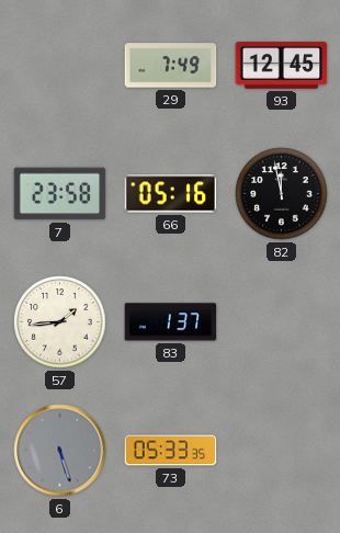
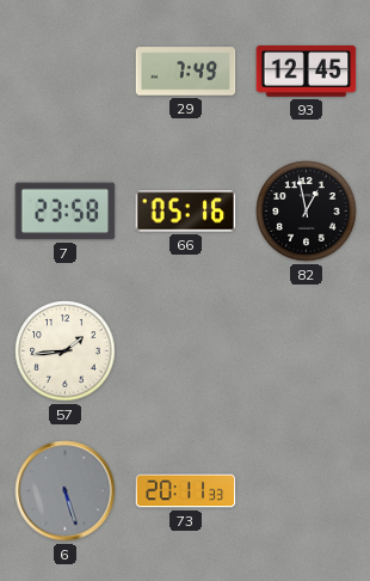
82: 11:58 -> 12:58 (307, 212)
83: 1:37 -> none (171, 322)
73: 05:33 -> 20:11 (186, 491)
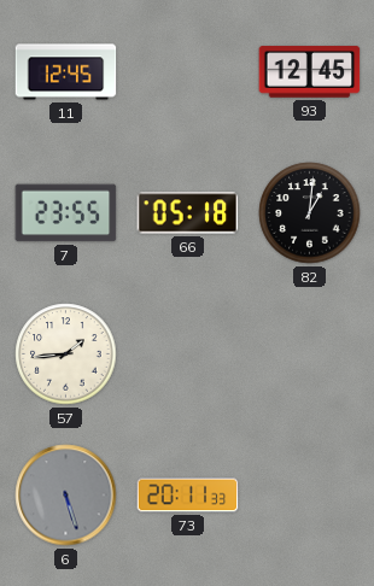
11: none -> 12:45 (66, 72)
29: 7:49 -> none (186, 72)
7: 23:58 -> 23:55 (66, 213)
66: 05:16 -> 05:18 (188, 213)
82: 12:58 -> 1:01 (310, 213)
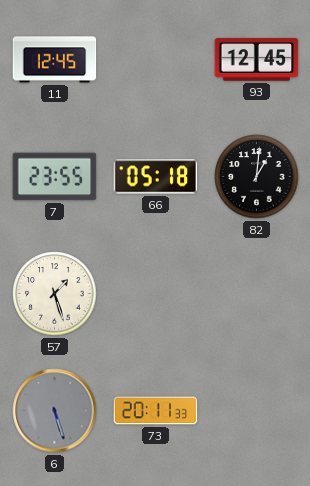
57: 1:44 -> 1:27 (55, 294)
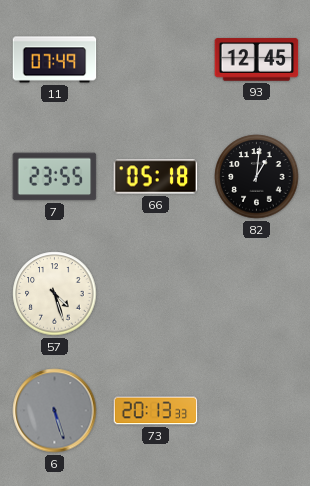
11: 12:45 -> 07:49 (55, 60)
57: 1:27 -> 4:27 (55, 294)
73: 20:11 -> 20:13 (156, 411)
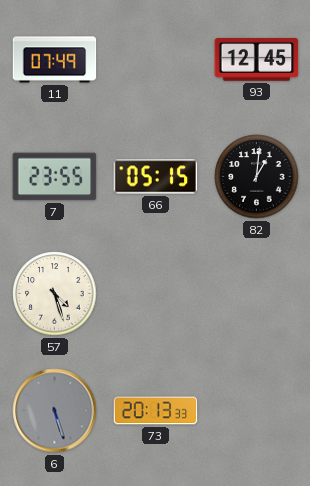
66: 05:18 -> 05:15 (156, 177)
